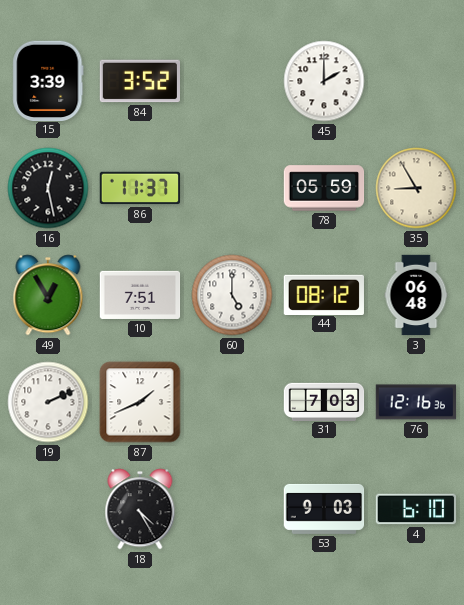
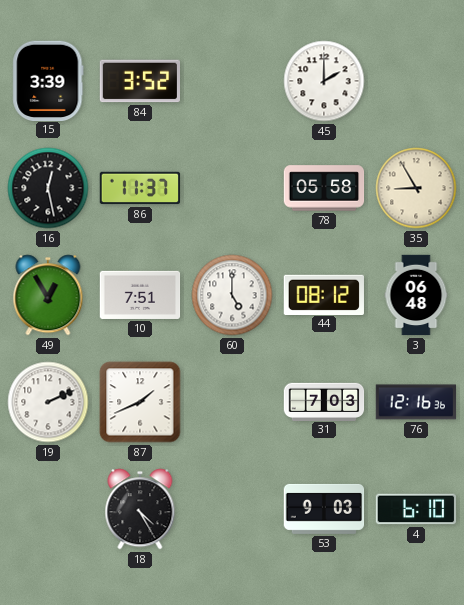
78: 05:59 -> 05:58 (324, 188)
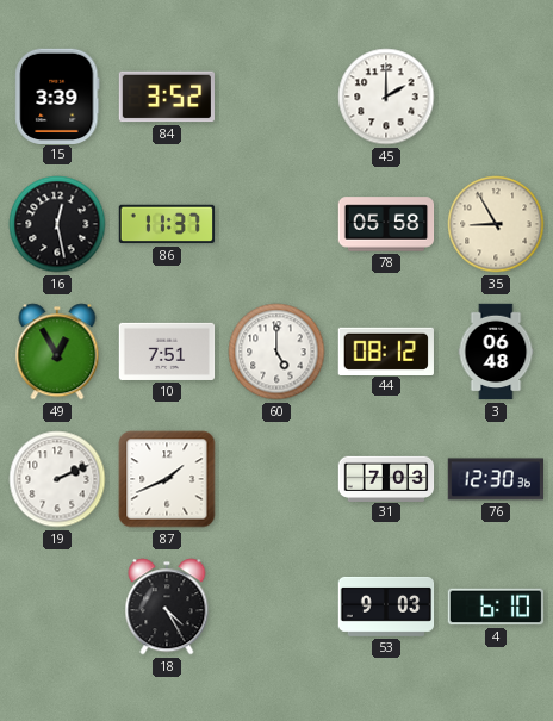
76: 12:16 -> 12:30 (495, 479)
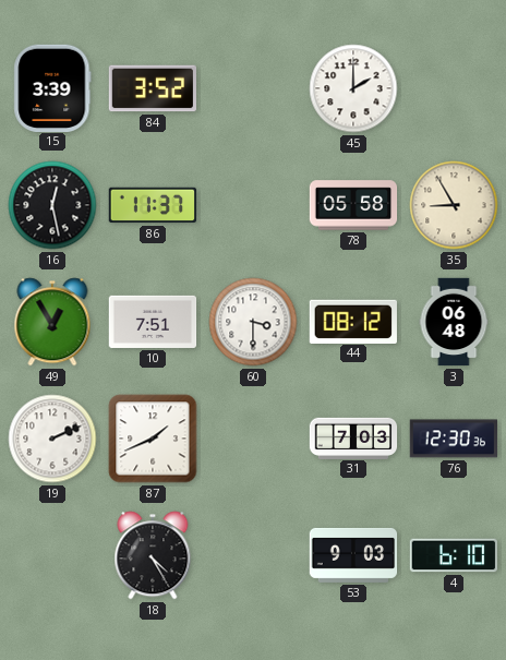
60: 5:00 -> 3:30 (253, 322)
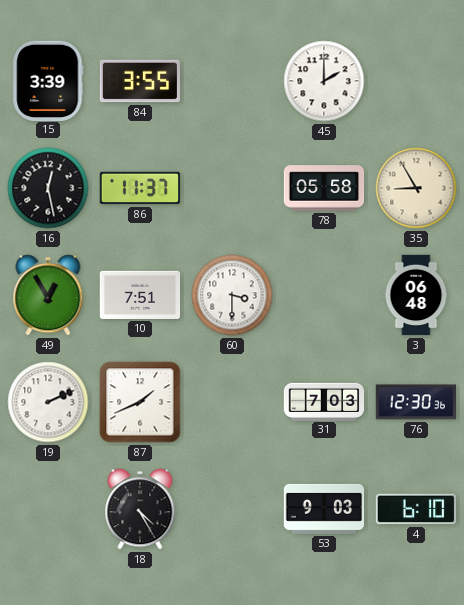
84: 3:52 -> 3:55 (139, 81)
44: 08:12 -> none (353, 321)
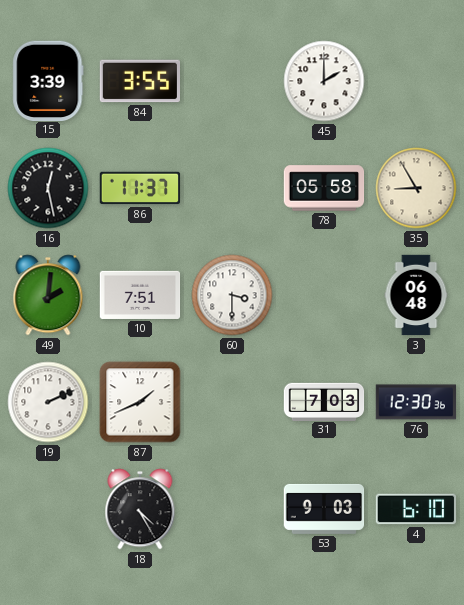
49: 12:55 -> 2:01 (48, 295)
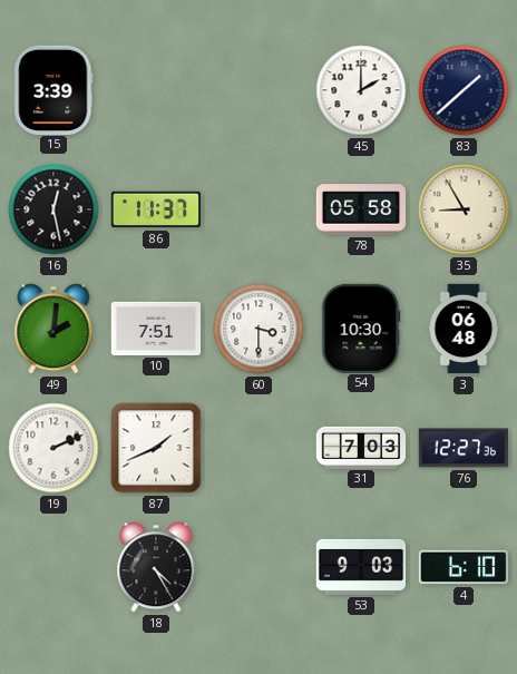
84: 3:55 -> none (139, 81)
83: none -> 1:38 (464, 90)
54: none -> 10:30 (361, 328)
76: 12:30 -> 12:27 (462, 448)
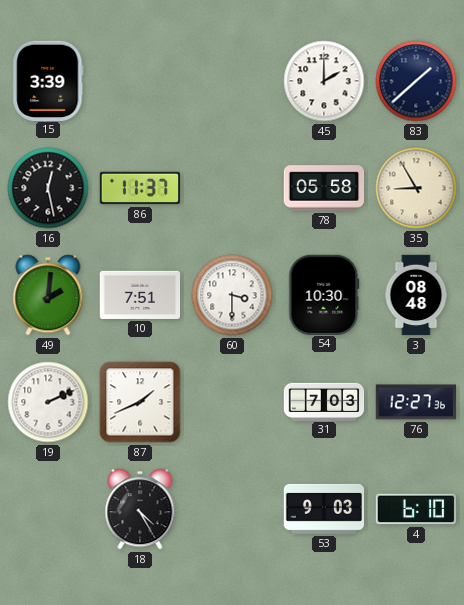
3: 06:48 -> 08:48 (416, 295)
